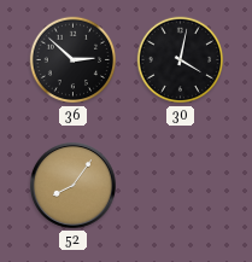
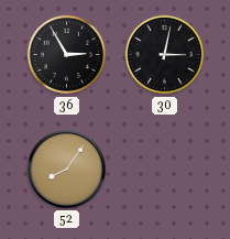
36: 2:52 -> 2:55 (67, 55)
30: 4:02 -> 3:02 (165, 55)
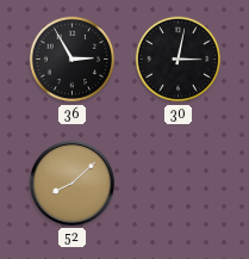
52: 8:06 -> 8:08 (73, 184)
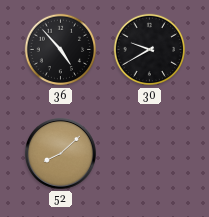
36: 2:55 -> 4:53 (61, 50)
30: 3:02 -> 9:40 (150, 50)
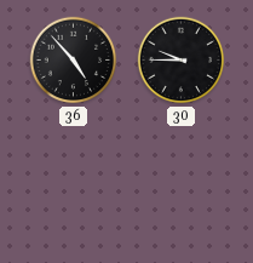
30: 9:40 -> 9:45 (182, 61)
52: 8:08 -> none (61, 154)
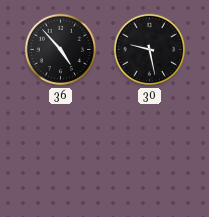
30: 9:45 -> 9:28 (150, 50)
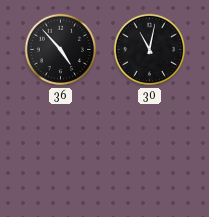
30: 9:28 -> 11:02 (150, 50)
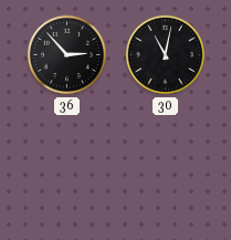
36: 4:53 -> 2:53 (67, 55)
